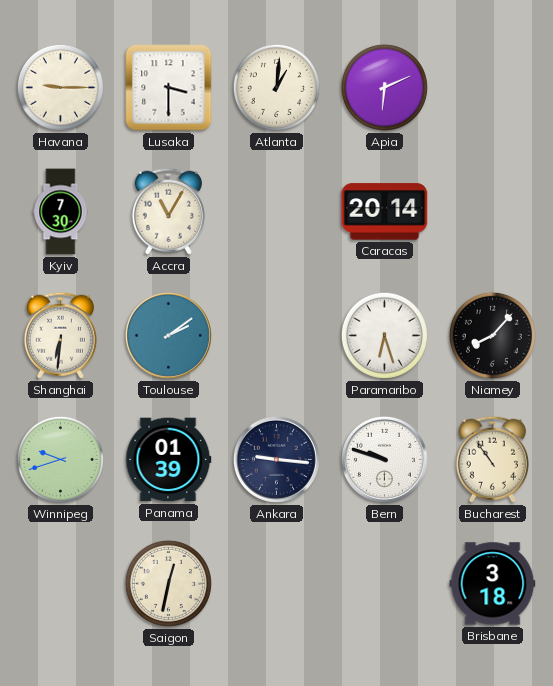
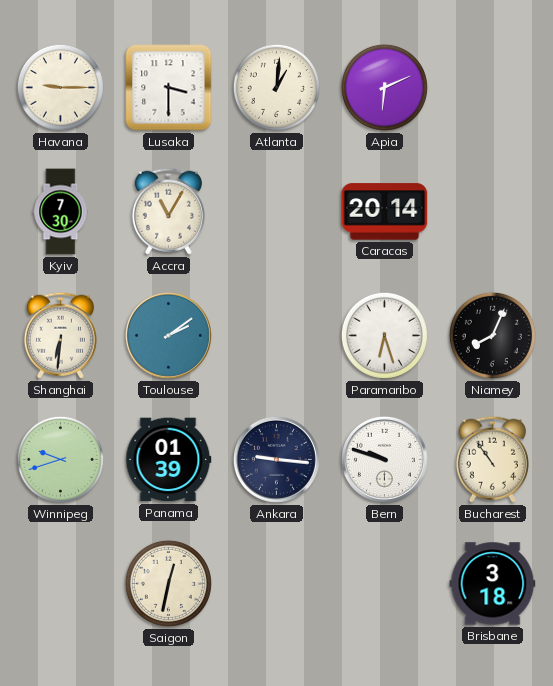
Niamey: 8:07 -> 8:04 (492, 335)
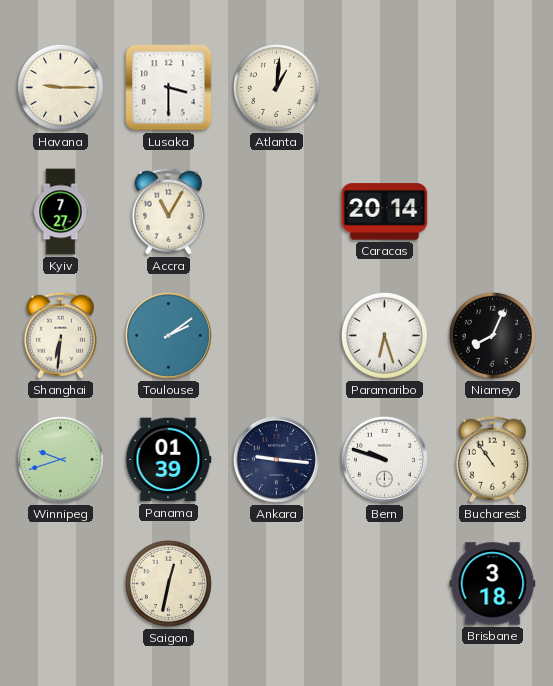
Apia: 6:11 -> none (384, 87)
Kyiv: 7:30 -> 7:27 (61, 212)
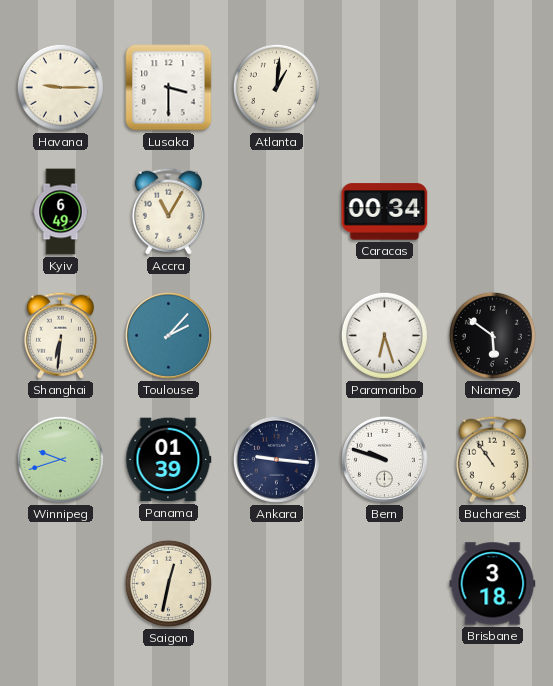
Kyiv: 7:27 -> 6:49 (61, 212)
Caracas: 20:14 -> 00:34 (385, 212)
Toulouse: 2:09 -> 2:07 (168, 335)
Niamey: 8:04 -> 5:51 (492, 335)
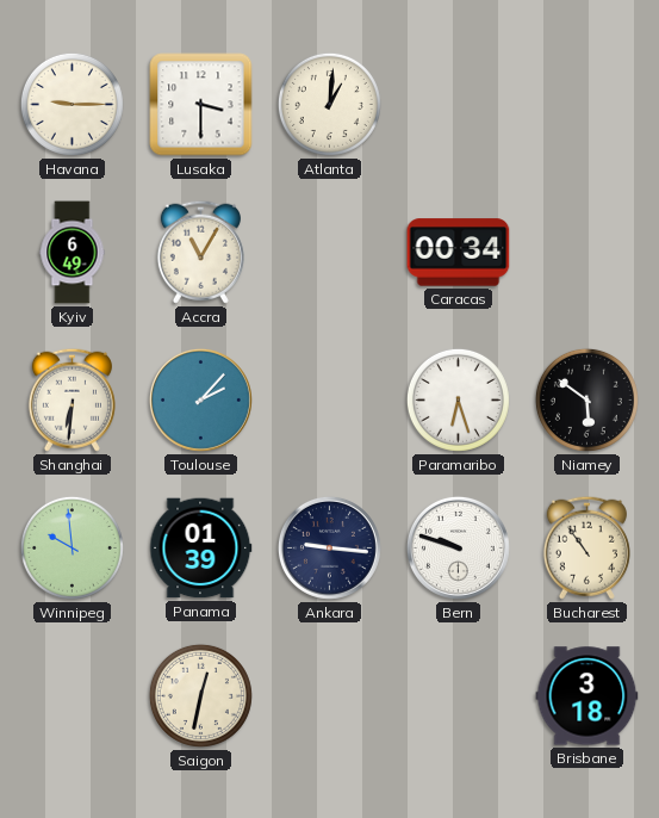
Winnipeg: 9:42 -> 9:59 (72, 547)
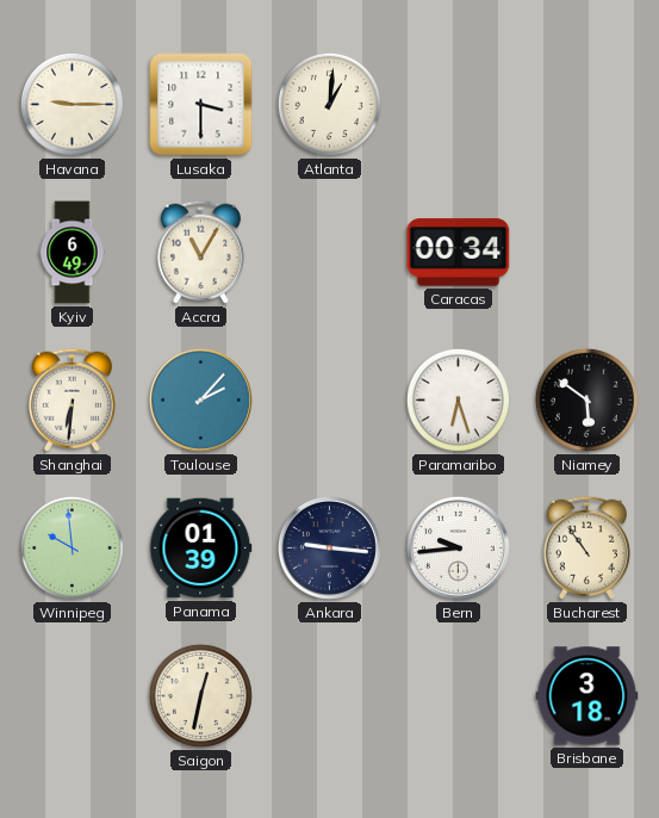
Bern: 9:48 -> 9:44 (458, 547)
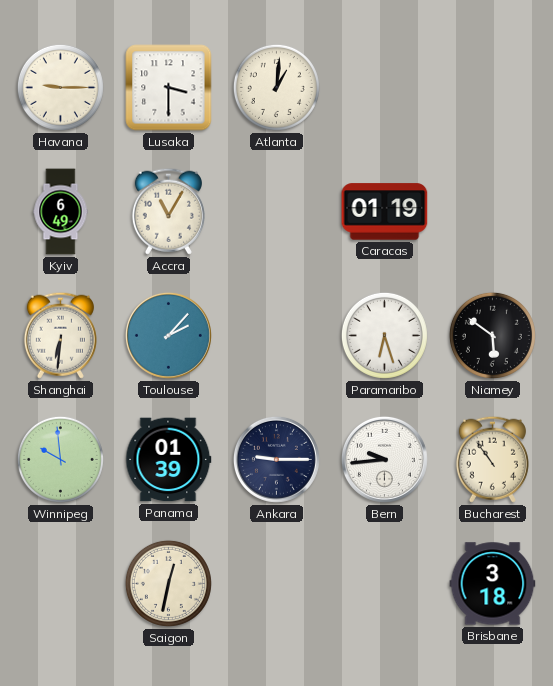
Caracas: 00:34 -> 01:19 (385, 212)
Ankara: 9:16 -> 9:15 (276, 459)
